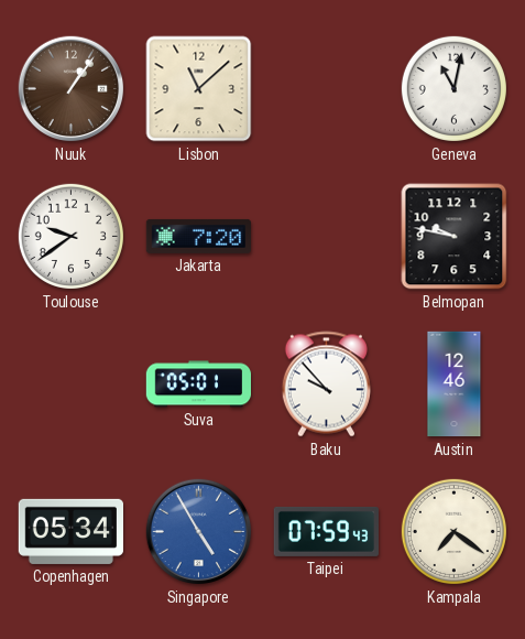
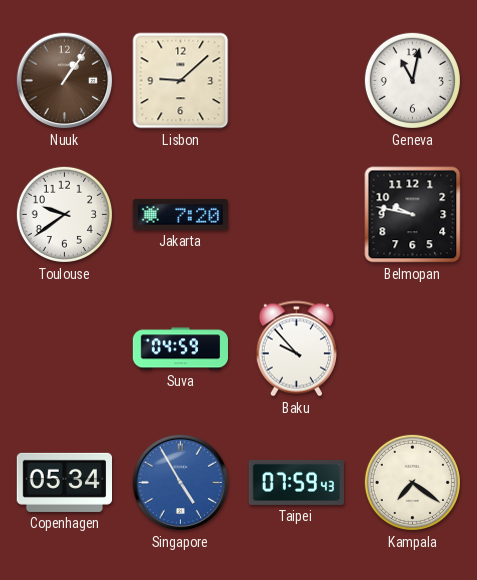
Lisbon: 11:08 -> 9:08 (181, 81)
Suva: 05:01 -> 04:59 (180, 349)
Austin: 12:46 -> none (455, 385)
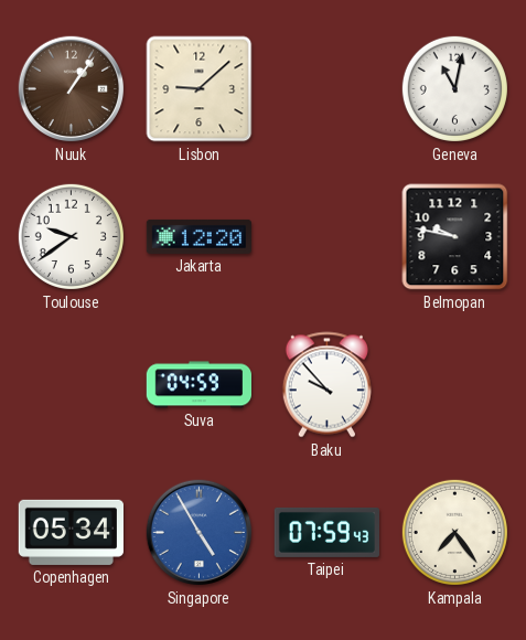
Jakarta: 7:20 -> 12:20 (198, 236)
Kampala: 7:21 -> 7:24 (454, 532)
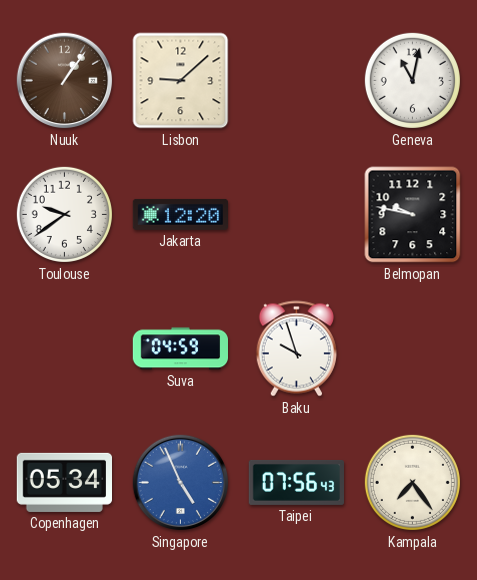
Baku: 9:53 -> 9:57 (296, 349)
Singapore: 4:55 -> 4:56 (181, 483)
Taipei: 07:59 -> 07:56 (296, 482)
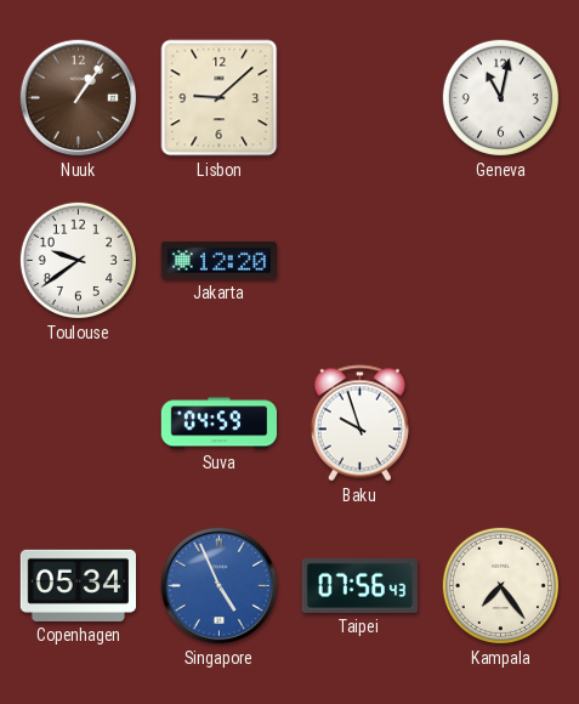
Belmopan: 9:47 -> none (413, 215)
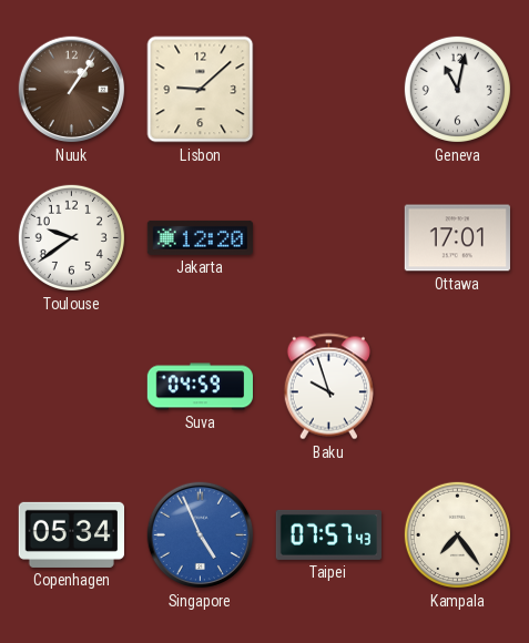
Ottawa: none -> 17:01 (457, 238)
Taipei: 07:56 -> 07:57 (328, 534)
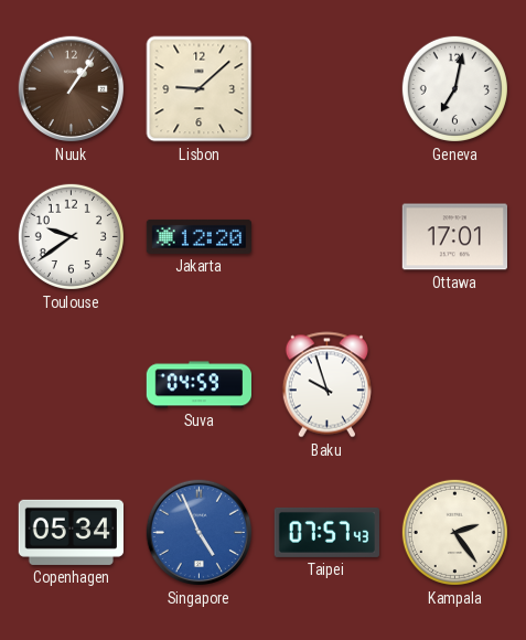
Geneva: 11:02 -> 7:02 (454, 88)
Kampala: 7:24 -> 2:24 (454, 532)
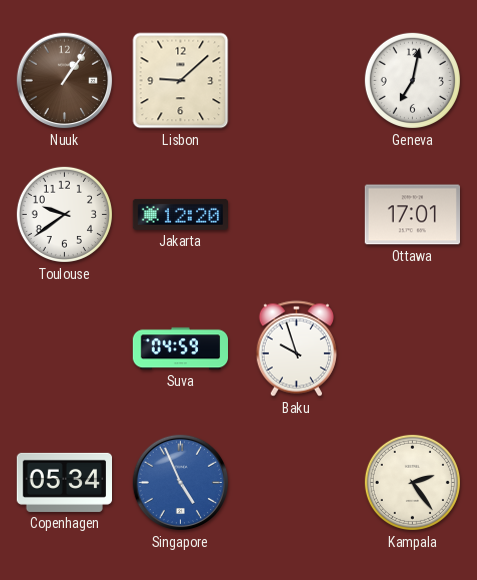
Taipei: 07:57 -> none (326, 532)
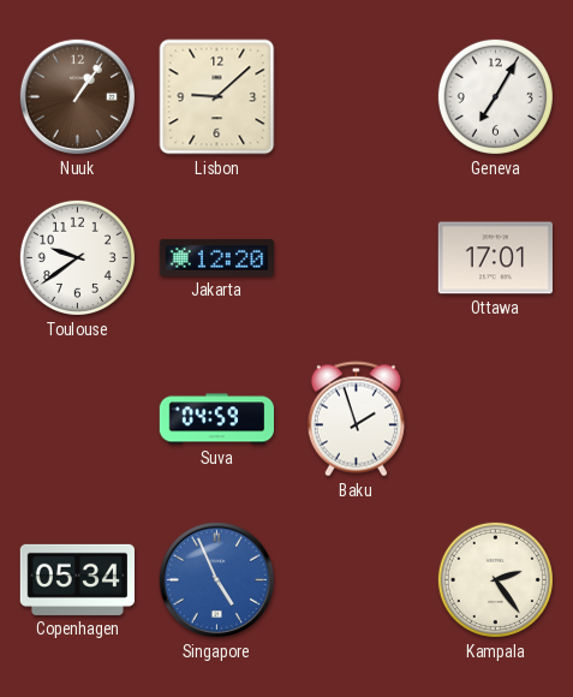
Geneva: 7:02 -> 7:05 (495, 96)
Baku: 9:57 -> 1:57 (356, 419)
